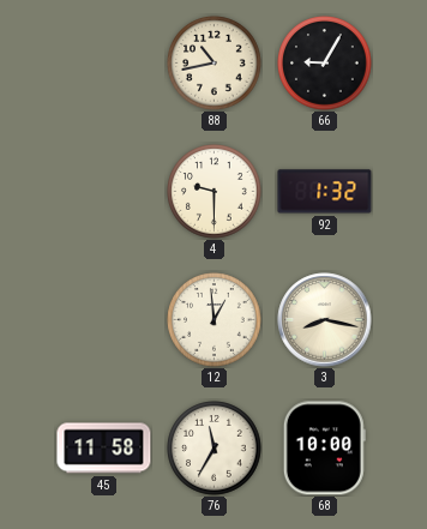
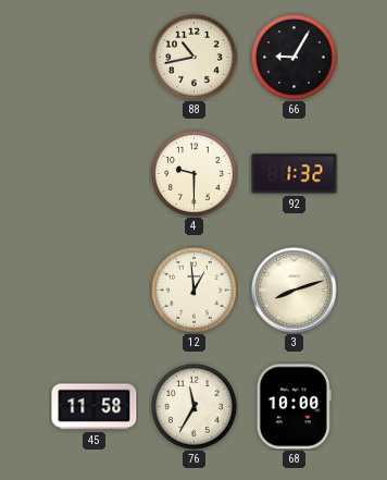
3: 8:17 -> 8:12 (295, 291)
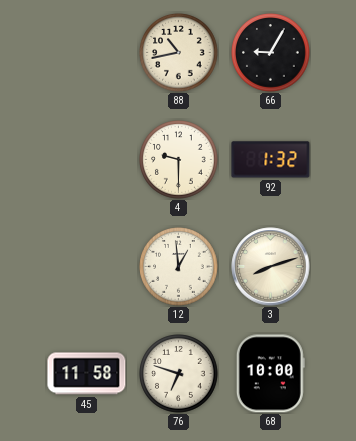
76: 11:35 -> 6:48 (179, 374)
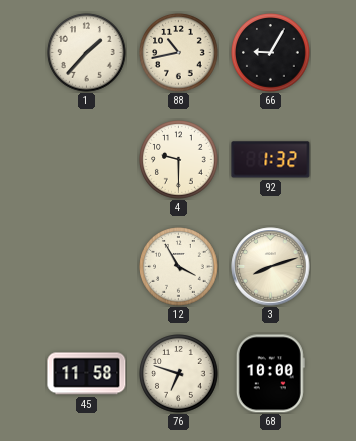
1: none -> 1:37 (87, 53)
12: 12:59 -> 3:55 (179, 267)
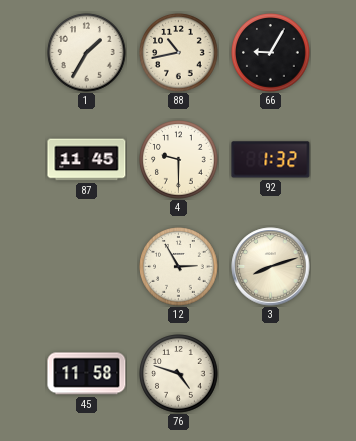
1: 1:37 -> 1:35 (87, 53)
87: none -> 11:45 (87, 160)
12: 3:55 -> 2:55 (179, 267)
76: 6:48 -> 4:48 (179, 374)
68: 10:00 -> none (270, 374)
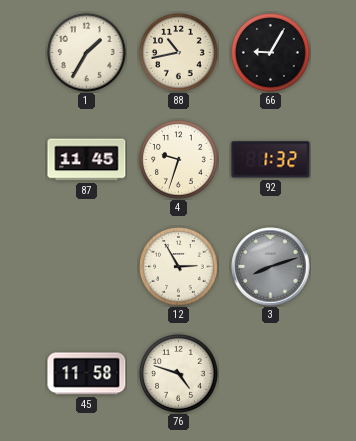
4: 9:30 -> 9:33 (179, 160)
3 dial: cream -> grey (271, 267)
